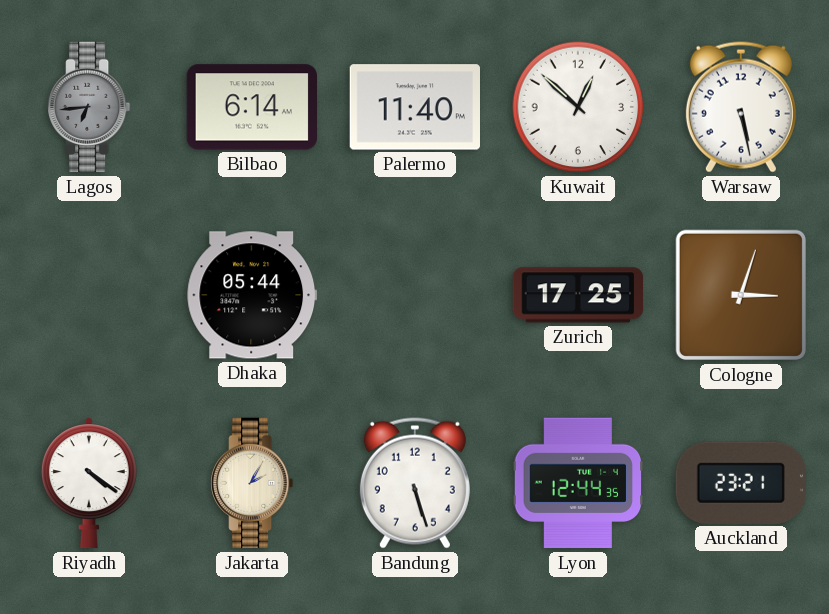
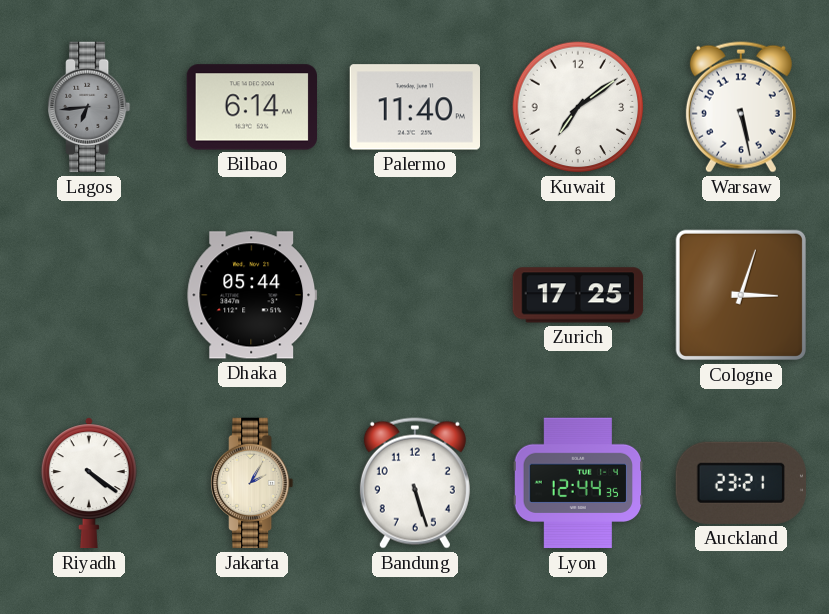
Kuwait: 12:52 -> 7:09 (578, 107)
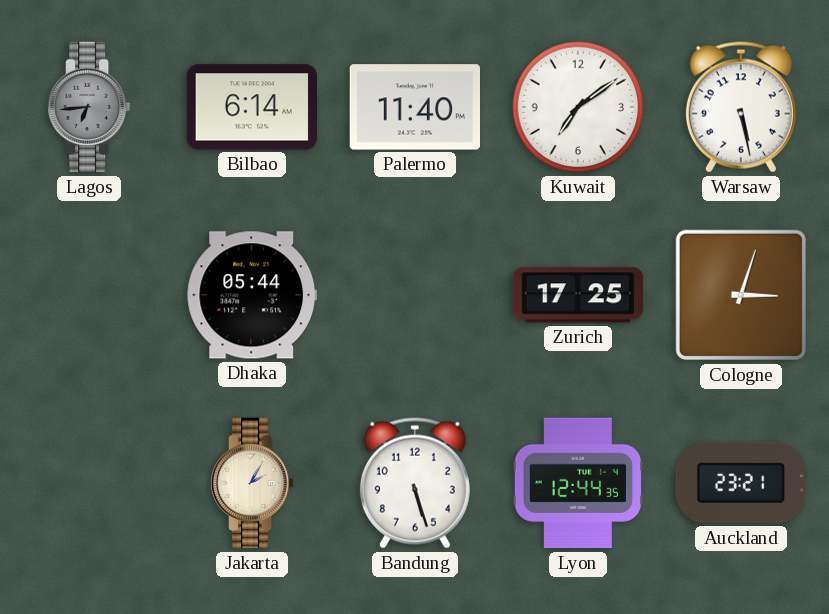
Riyadh: 4:21 -> none (89, 483)
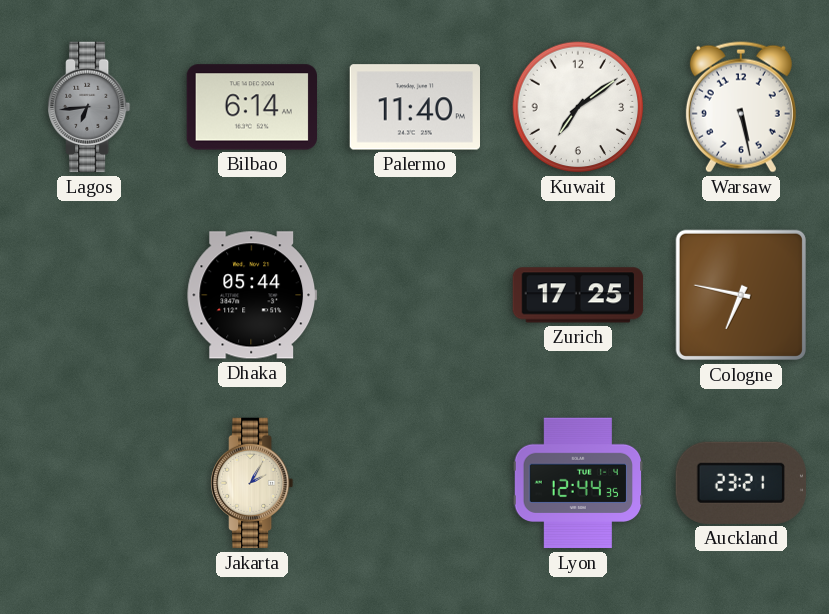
Cologne: 3:03 -> 6:47 (741, 295)
Bandung: 5:27 -> none (415, 483)
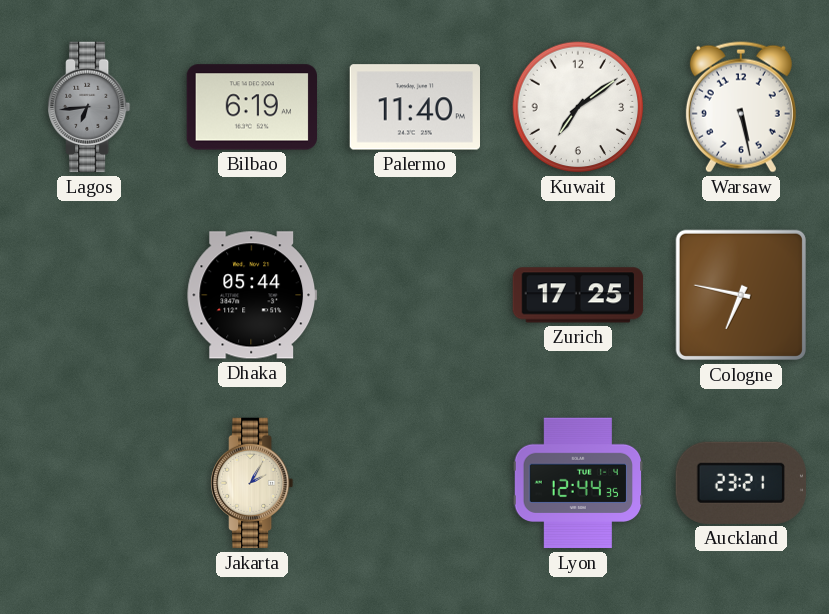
Bilbao: 6:14 -> 6:19 (252, 107)
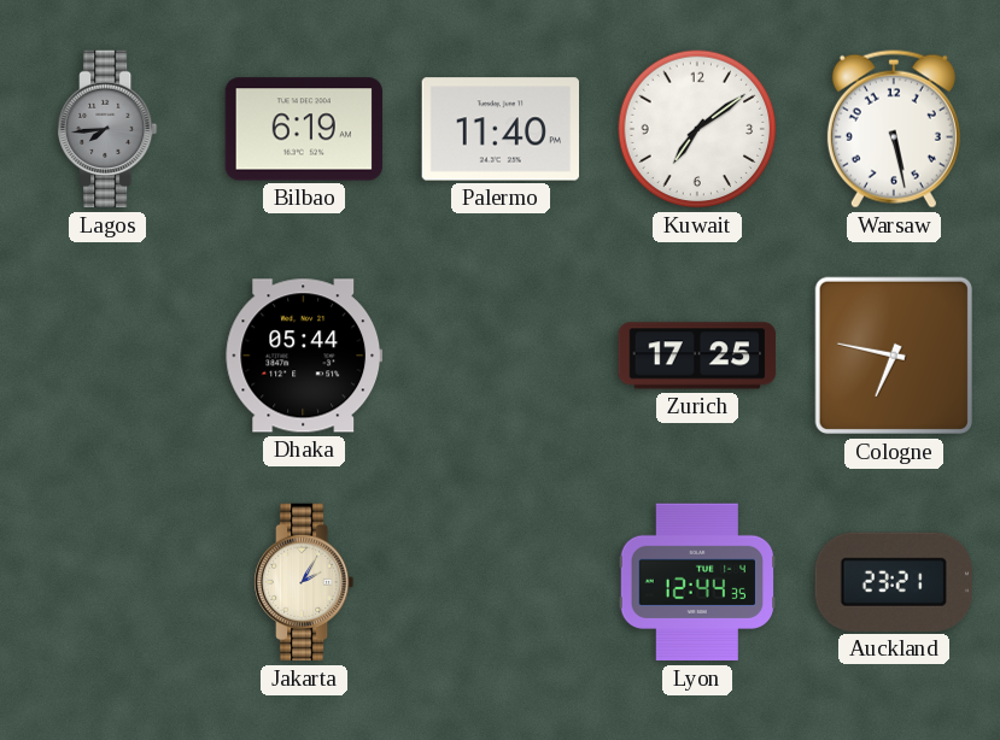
Lagos: 6:44 -> 7:44 (107, 129)
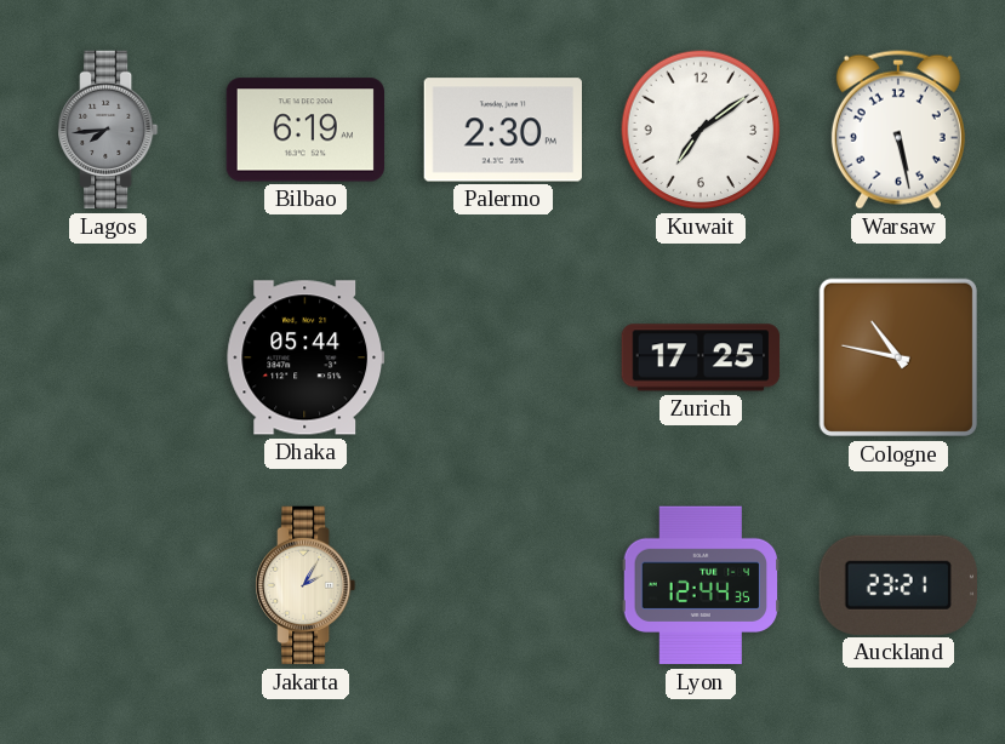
Palermo: 11:40 -> 2:30 (502, 130)
Cologne: 6:47 -> 10:47 (898, 357)
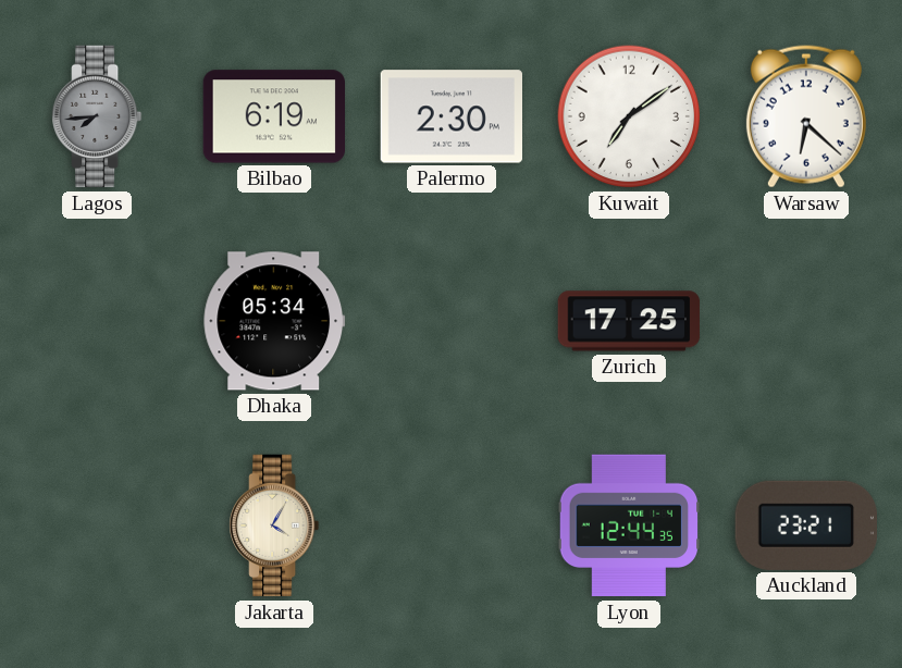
Warsaw: 5:28 -> 6:22 (806, 116)
Dhaka: 05:44 -> 05:34 (274, 321)
Cologne: 10:47 -> none (898, 357)
Jakarta: 2:05 -> 4:05 (274, 525)
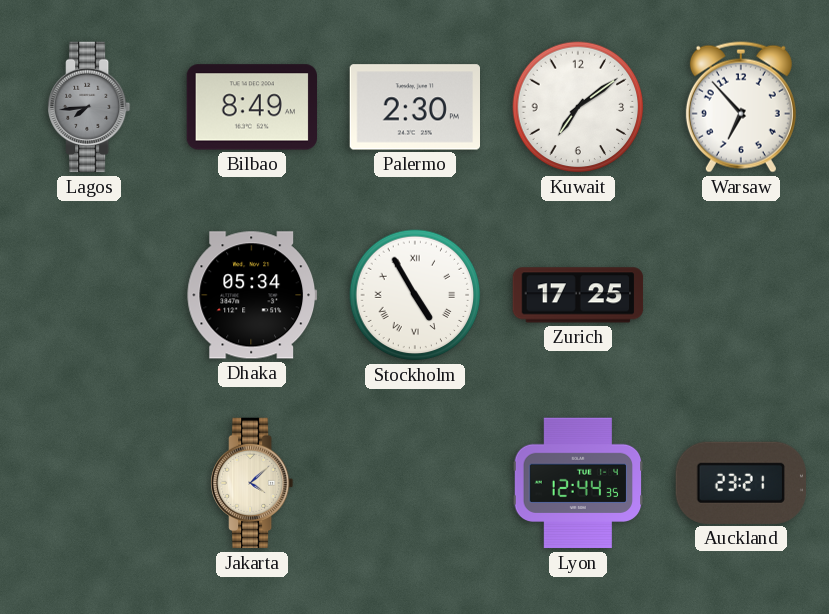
Bilbao: 6:19 -> 8:49 (252, 107)
Warsaw: 6:22 -> 6:53 (741, 107)
Stockholm: none -> 4:55 (415, 295)
Jakarta: 4:05 -> 4:08 (252, 483)
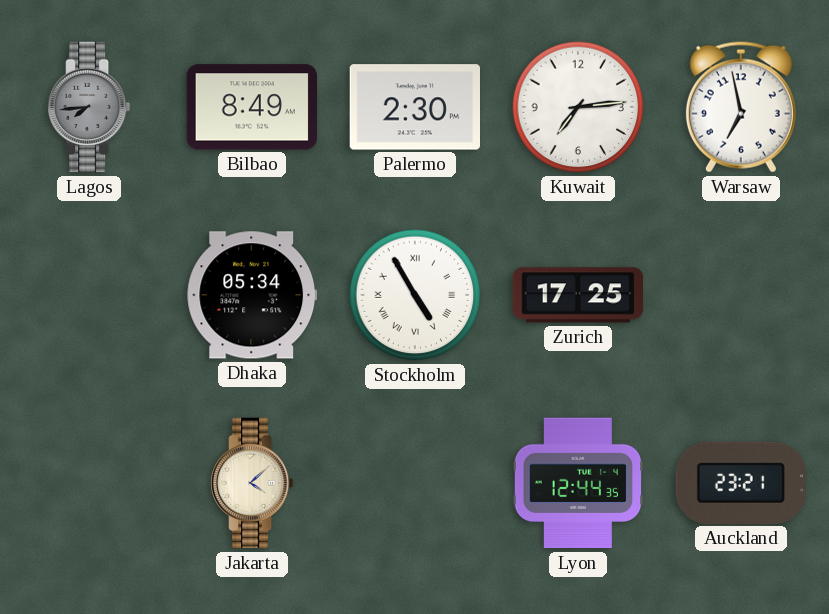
Kuwait: 7:09 -> 7:14 (578, 107)
Warsaw: 6:53 -> 6:58 (741, 107)
